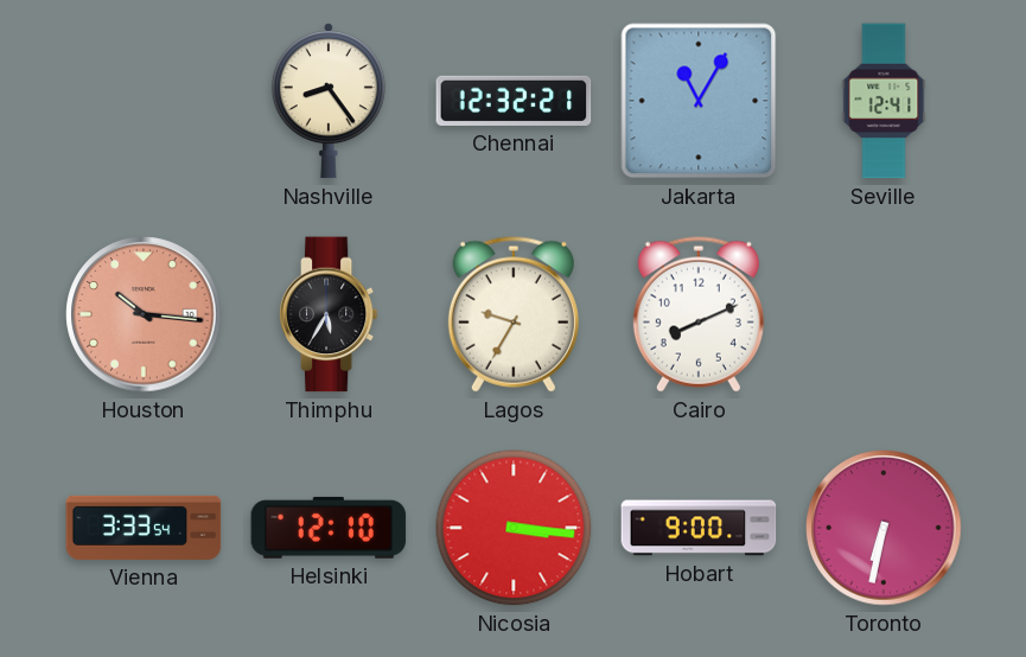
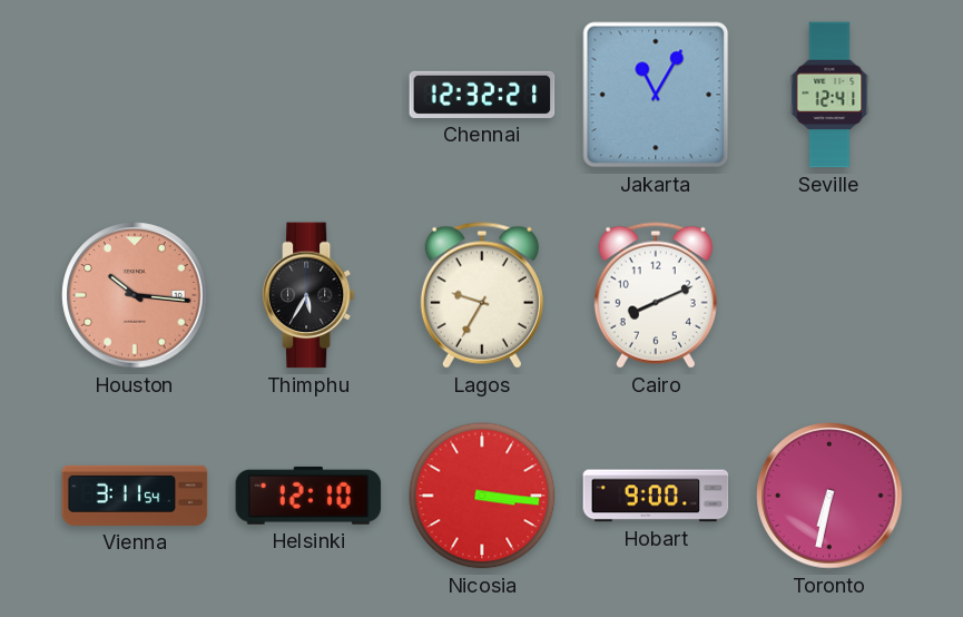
Nashville: 8:24 -> none (329, 101)
Vienna: 3:33 -> 3:11 (135, 496)
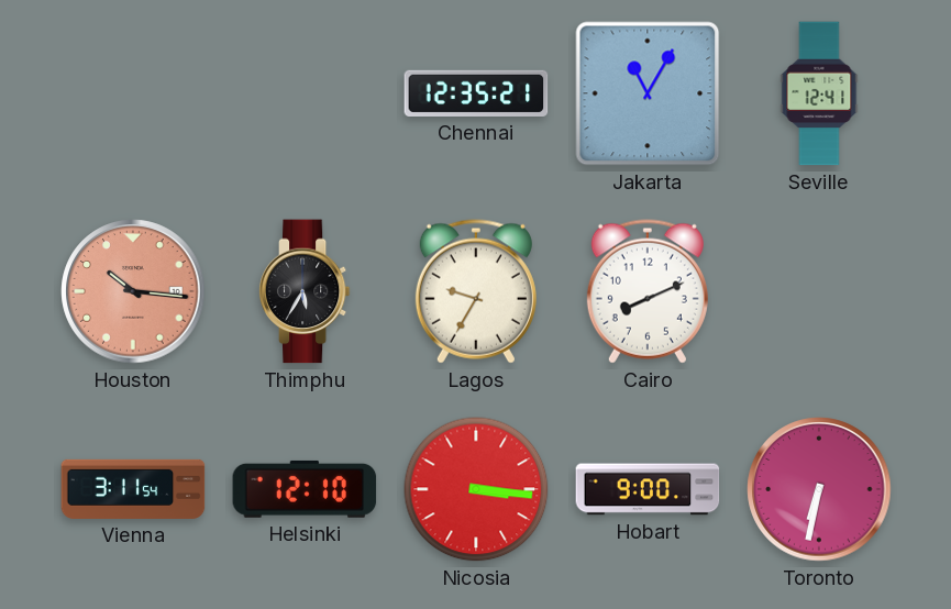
Chennai: 12:32 -> 12:35 (476, 93)
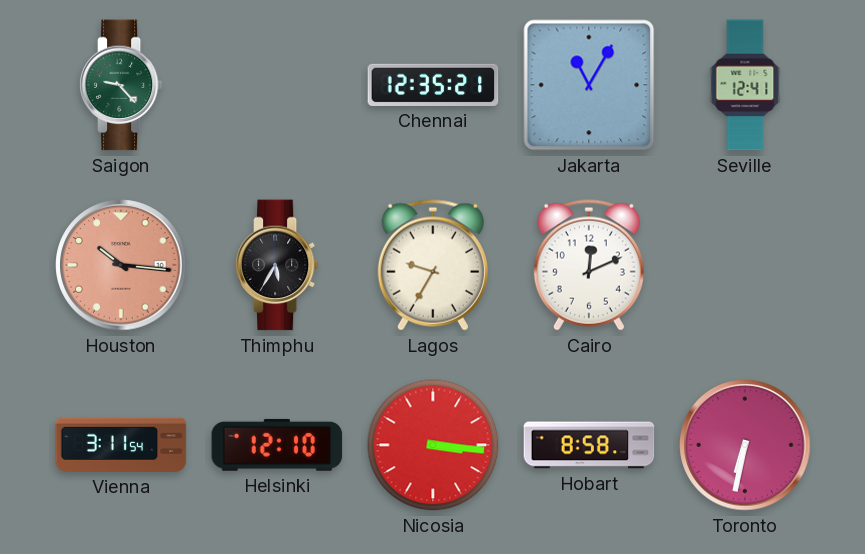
Saigon: none -> 9:23 (121, 85)
Cairo: 8:11 -> 12:11 (589, 265)
Hobart: 9:00 -> 8:58 (589, 445)
